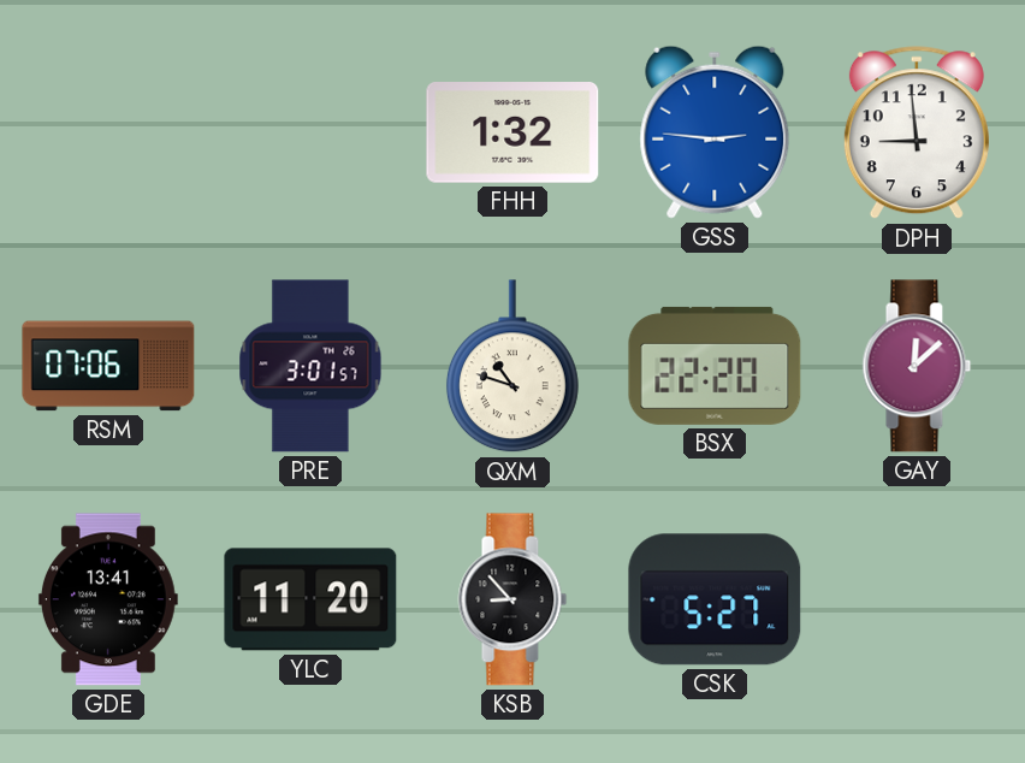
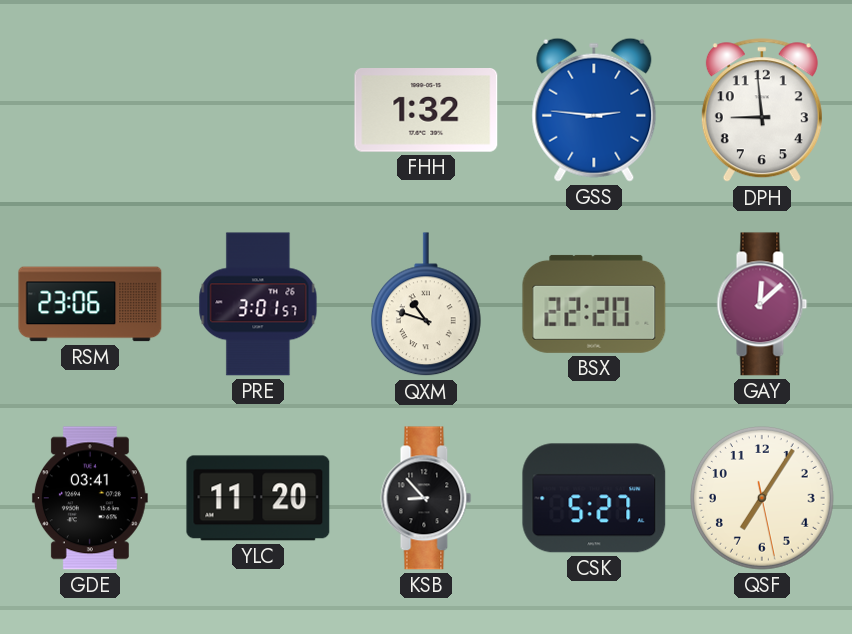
RSM: 07:06 -> 23:06 (90, 304)
GDE: 13:41 -> 03:41 (90, 498)
QSF: none -> 7:05 (763, 499)
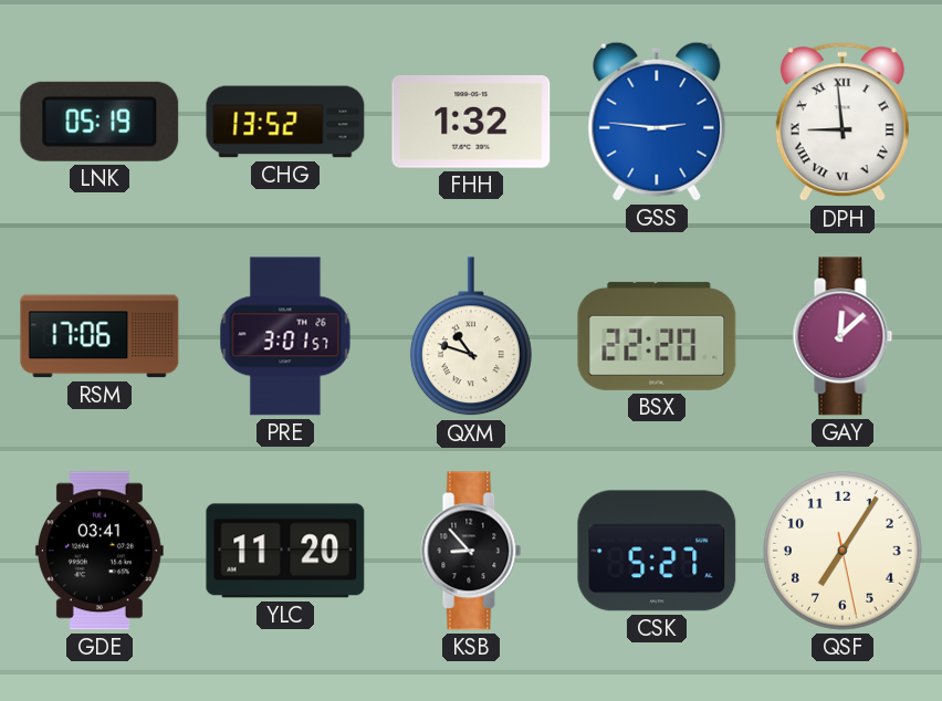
LNK: none -> 05:19 (100, 122)
CHG: none -> 13:52 (285, 122)
DPH numerals: Arabic -> Roman (842, 123)
RSM: 23:06 -> 17:06 (100, 336)
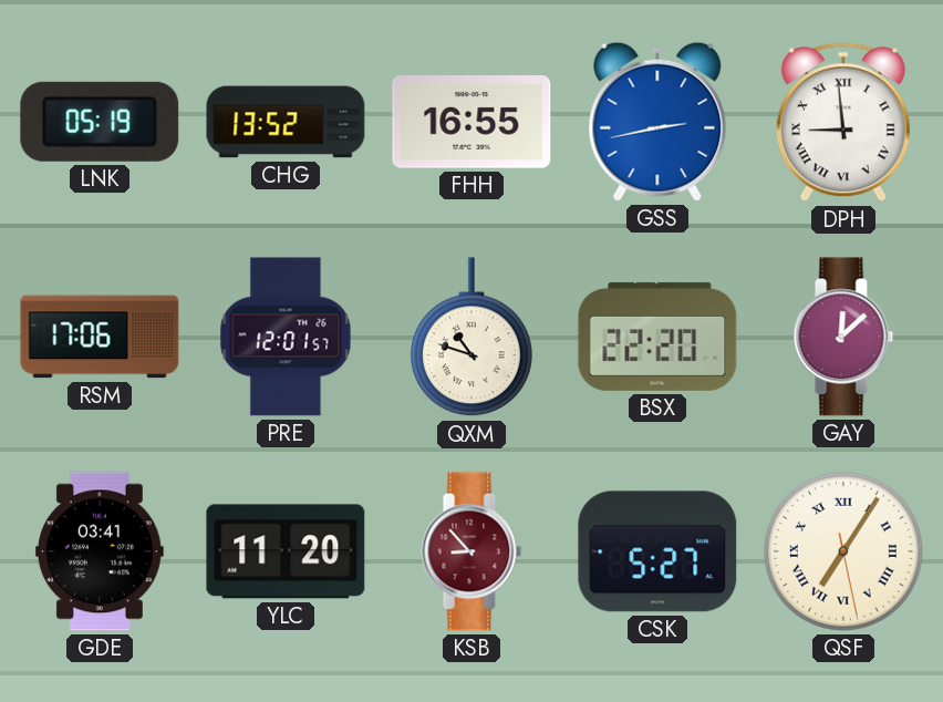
FHH: 1:32 -> 16:55 (471, 123)
GSS: 2:46 -> 2:43 (657, 122)
PRE: 3:01 -> 12:01 (286, 337)
KSB dial: black -> burgundy (471, 551)
QSF numerals: Arabic -> Roman (844, 553)
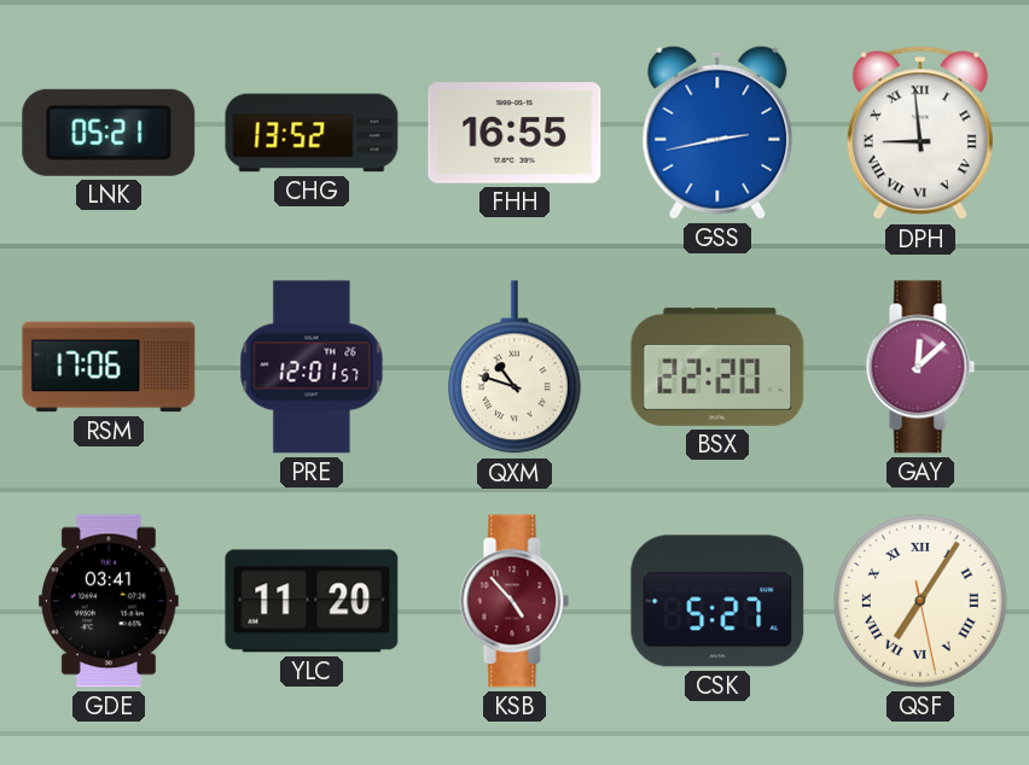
LNK: 05:19 -> 05:21 (109, 133)
KSB: 8:53 -> 4:53 (514, 601)
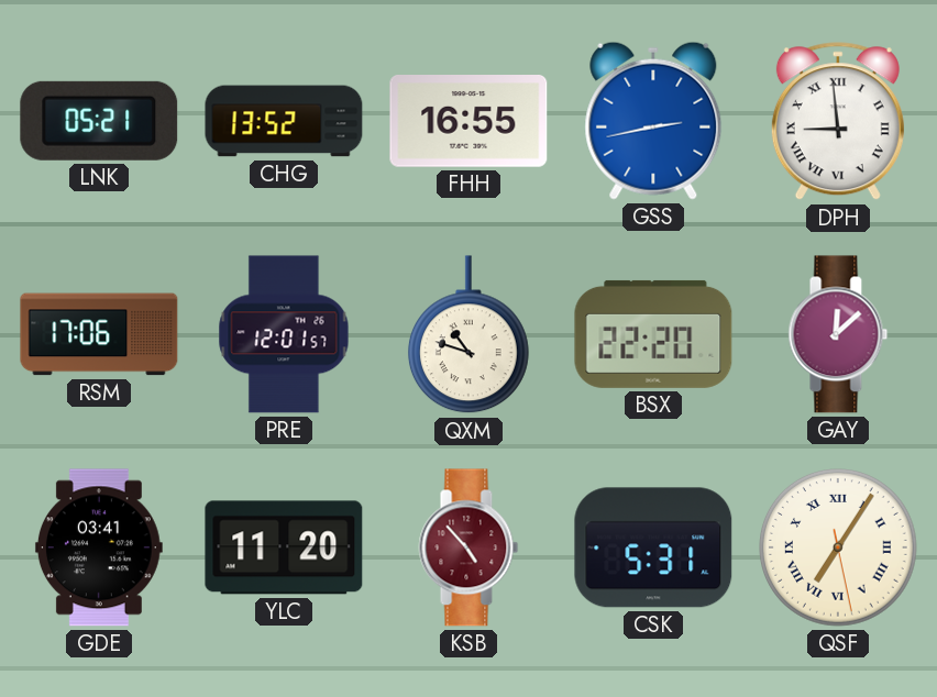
CSK: 5:27 -> 5:31 (653, 547)
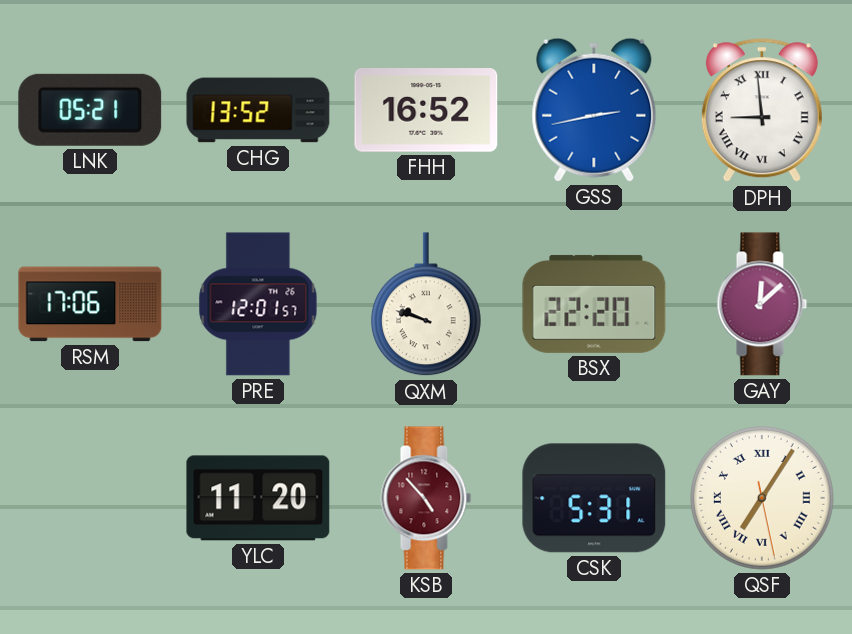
FHH: 16:55 -> 16:52 (426, 111)
QXM: 10:48 -> 9:48 (426, 305)
GDE: 03:41 -> none (99, 547)
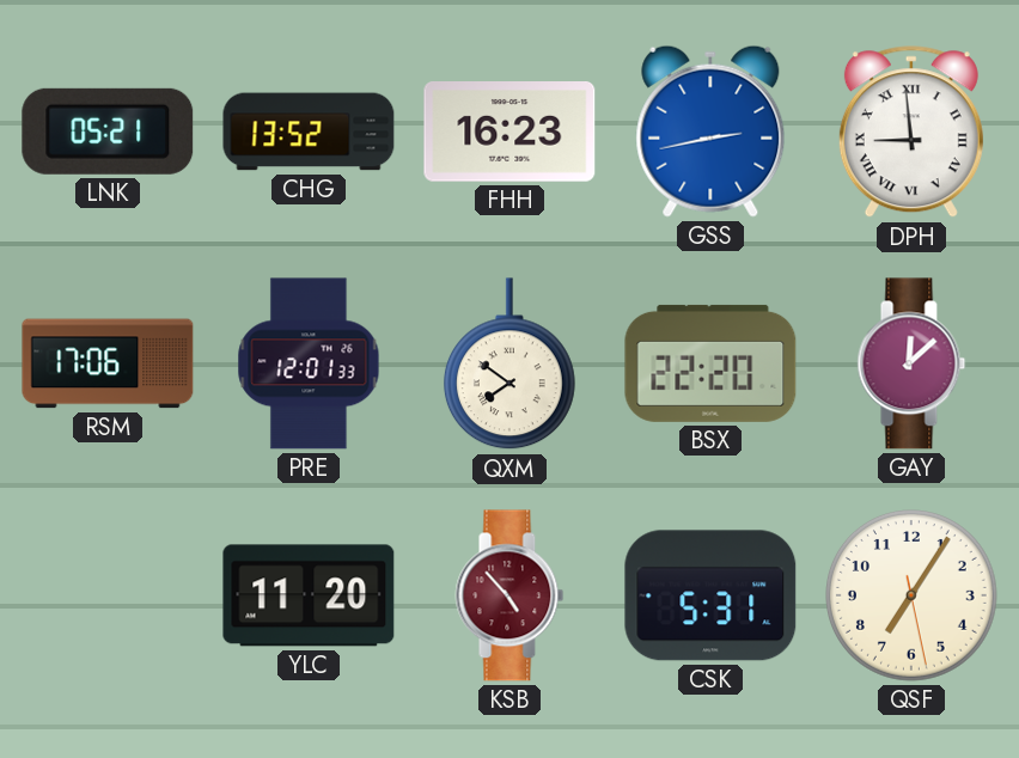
FHH: 16:52 -> 16:23 (509, 133)
PRE: 12:01:57 -> 12:01:33 (309, 363)
QXM: 9:48 -> 7:51 (509, 365)
QSF numerals: Roman -> Arabic (913, 597)
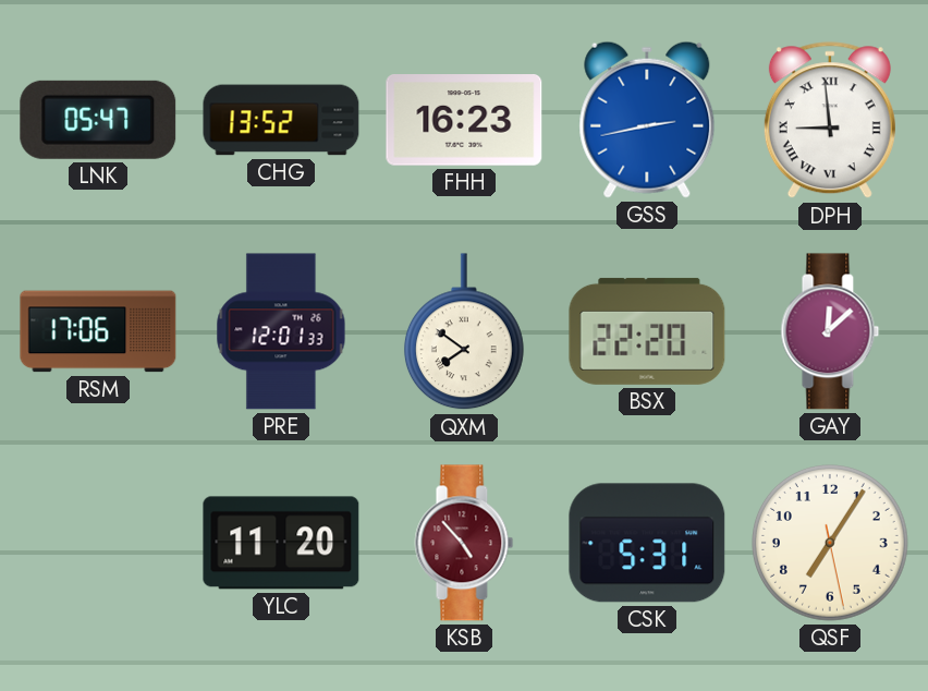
LNK: 05:21 -> 05:47 (98, 120)
